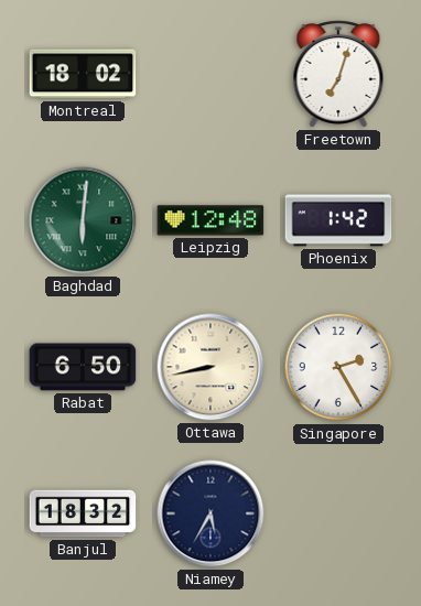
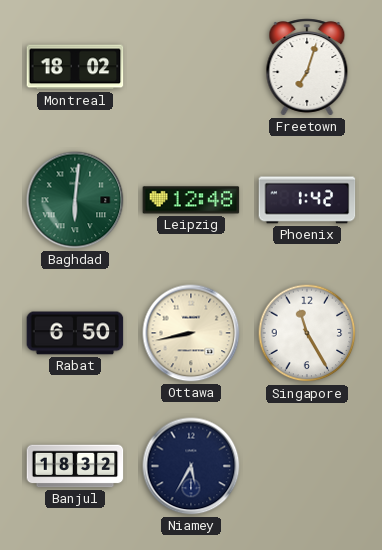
Singapore: 2:25 -> 11:25 (307, 333)
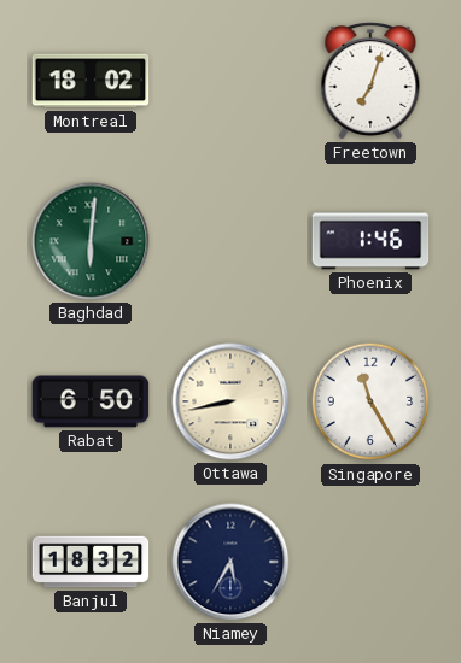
Leipzig: 12:48 -> none (191, 200)
Phoenix: 1:42 -> 1:46 (370, 241)
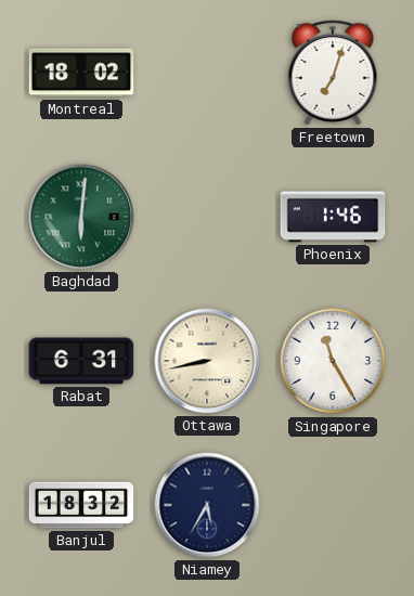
Rabat: 6:50 -> 6:31 (81, 361)
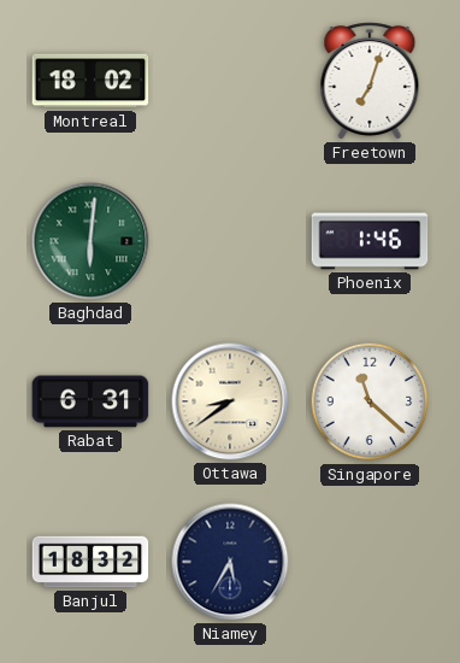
Ottawa: 8:43 -> 8:39 (230, 401)
Singapore: 11:25 -> 11:22 (370, 401)
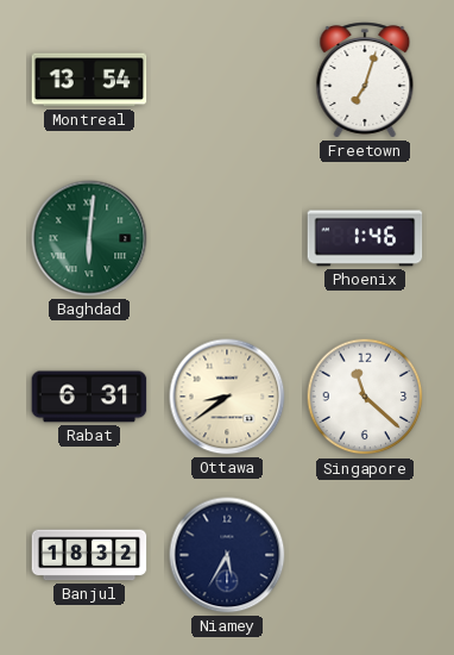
Montreal: 18:02 -> 13:54 (89, 80)
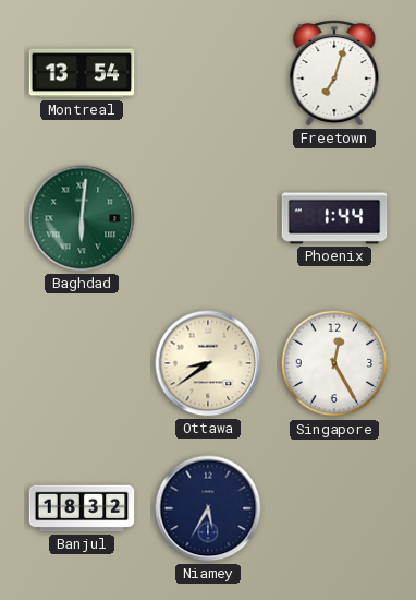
Phoenix: 1:46 -> 1:44 (334, 218)
Rabat: 6:31 -> none (89, 397)
Singapore: 11:22 -> 12:25 (334, 363)
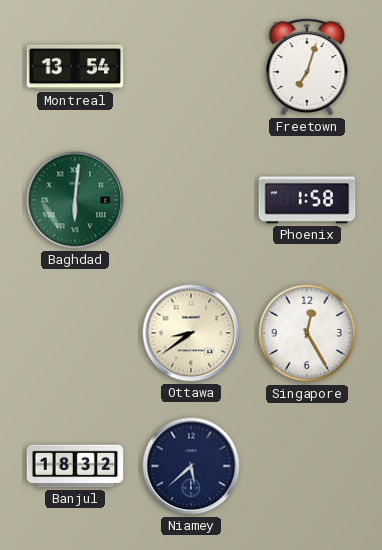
Phoenix: 1:44 -> 1:58 (307, 200)
Niamey: 5:35 -> 5:38 (191, 466)
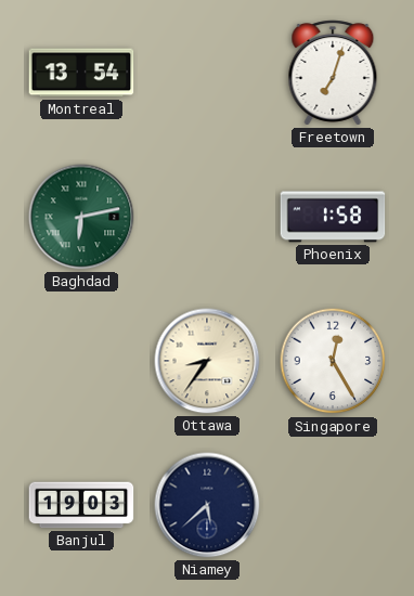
Baghdad: 6:01 -> 6:13 (81, 217)
Ottawa: 8:39 -> 8:36 (207, 361)
Banjul: 18:32 -> 19:03 (81, 505)
